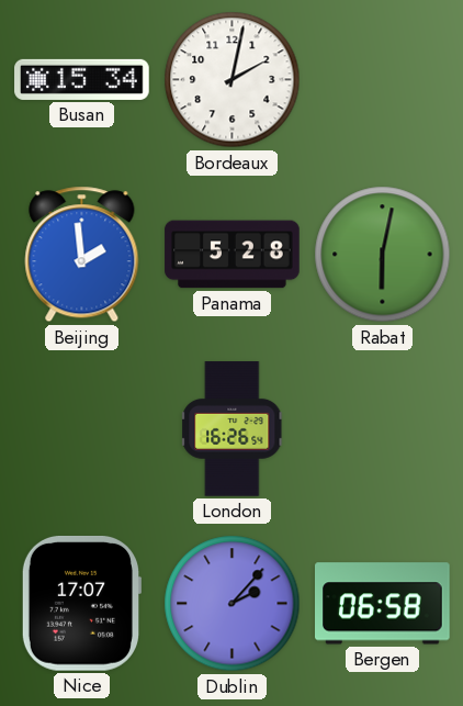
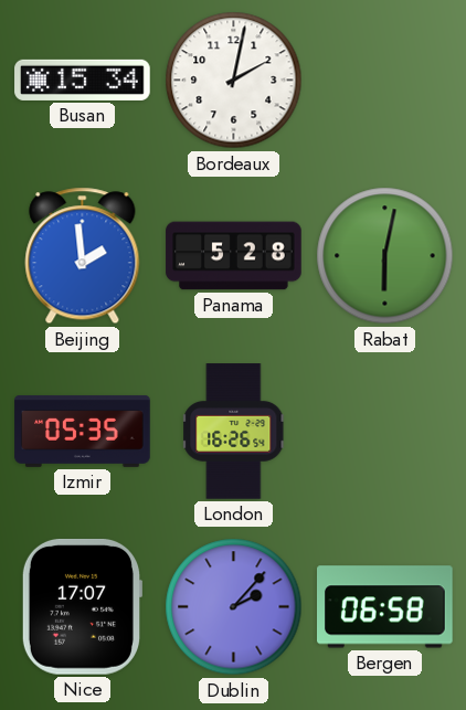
Izmir: none -> 05:35 (83, 431)
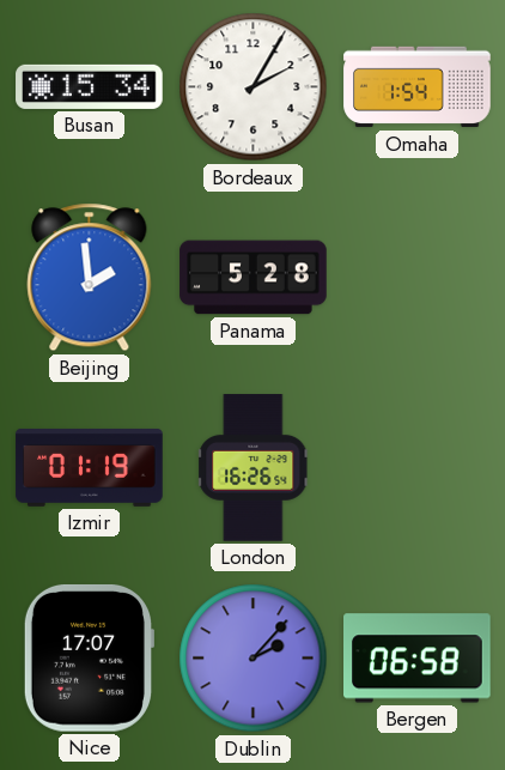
Bordeaux: 2:02 -> 2:05 (254, 87)
Omaha: none -> 1:54 (418, 87)
Rabat: 6:02 -> none (385, 256)
Izmir: 05:35 -> 01:19 (90, 467)
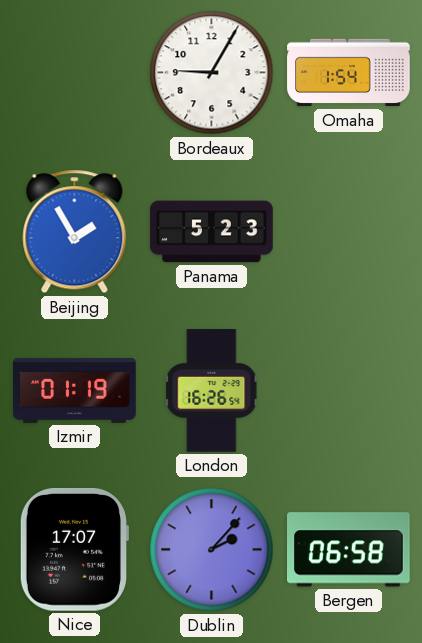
Busan: 15:34 -> none (90, 86)
Bordeaux: 2:05 -> 9:05 (212, 73)
Beijing: 1:59 -> 1:55 (75, 232)
Panama: 5:28 -> 5:23 (212, 232)
